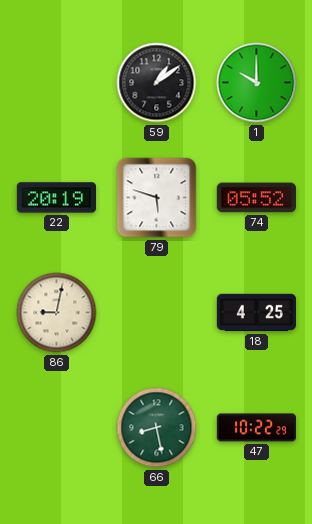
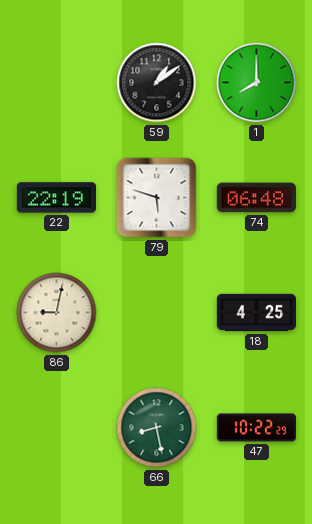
1: 10:00 -> 8:00 (257, 83)
22: 20:19 -> 22:19 (56, 198)
74: 05:52 -> 06:48 (256, 198)
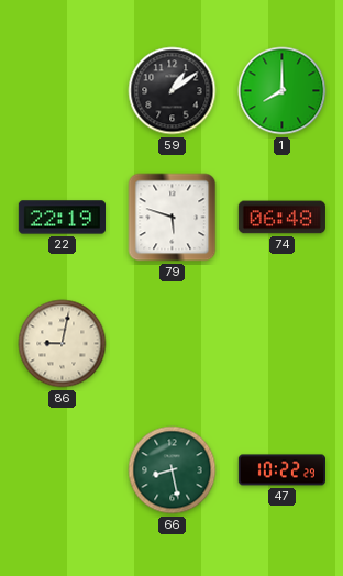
18: 4:25 -> none (256, 313)
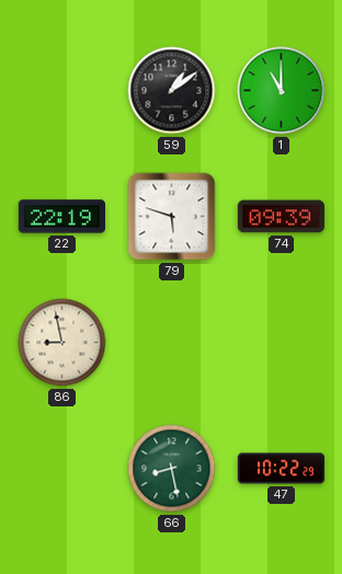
1: 8:00 -> 11:00 (282, 91)
74: 06:48 -> 09:39 (281, 217)
86: 9:02 -> 8:58 (62, 343)
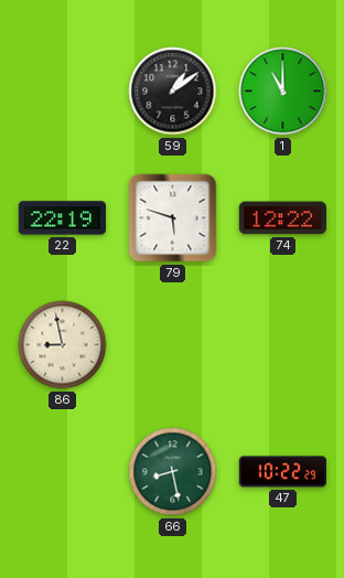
74: 09:39 -> 12:22 (282, 218)
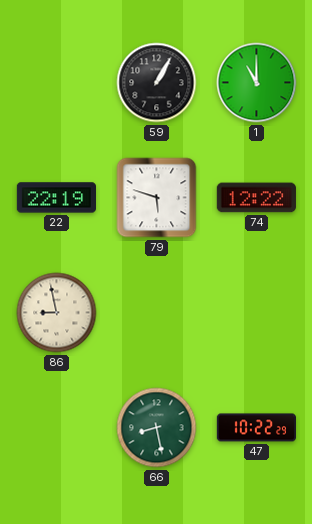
59: 1:09 -> 1:05 (157, 83)
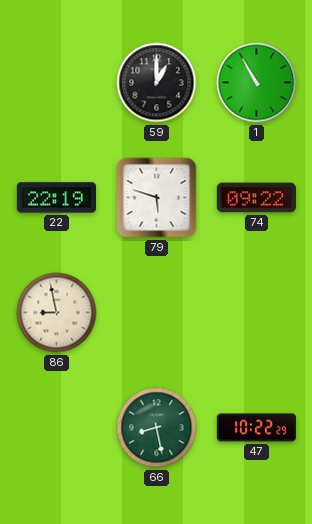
59: 1:05 -> 1:00 (157, 83)
1: 11:00 -> 10:55 (257, 83)
74: 12:22 -> 09:22 (256, 198)
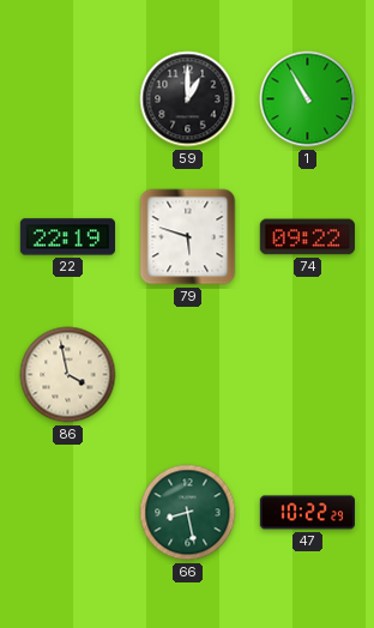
86: 8:58 -> 3:58 (68, 375)
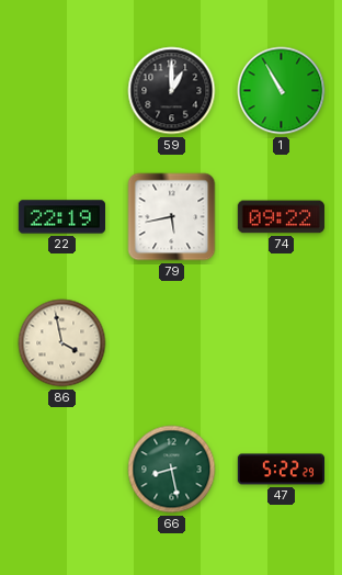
79: 5:48 -> 5:43 (172, 217)
47: 10:22 -> 5:22 (281, 470)
